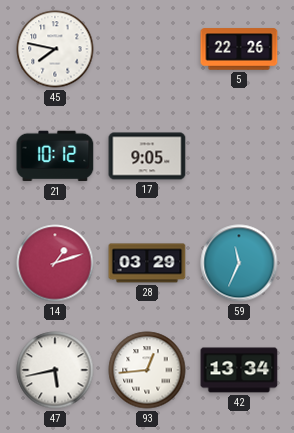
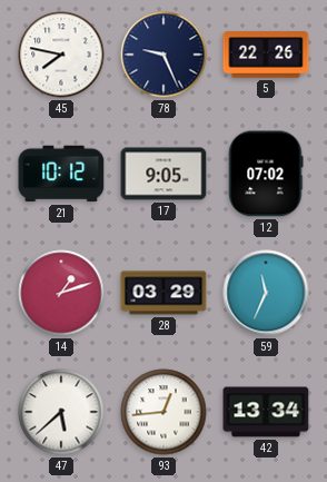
78: none -> 9:26 (163, 55)
12: none -> 07:02 (266, 174)
47: 5:43 -> 5:38 (61, 412)
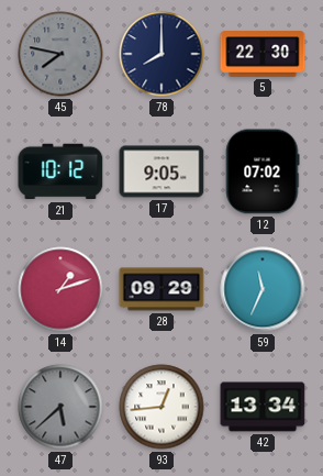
45 dial: white -> grey (60, 54)
78: 9:26 -> 8:00 (161, 54)
5: 22:26 -> 22:30 (263, 54)
28: 03:29 -> 09:29 (161, 289)
47 dial: white -> grey (60, 407)
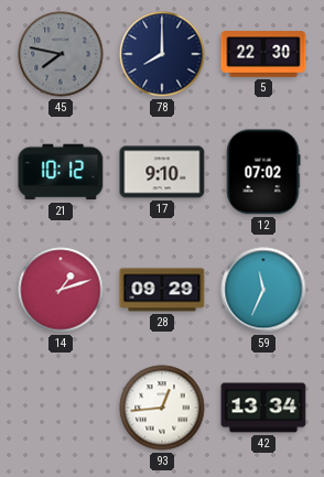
17: 9:05 -> 9:10 (162, 172)
47: 5:38 -> none (60, 407)
